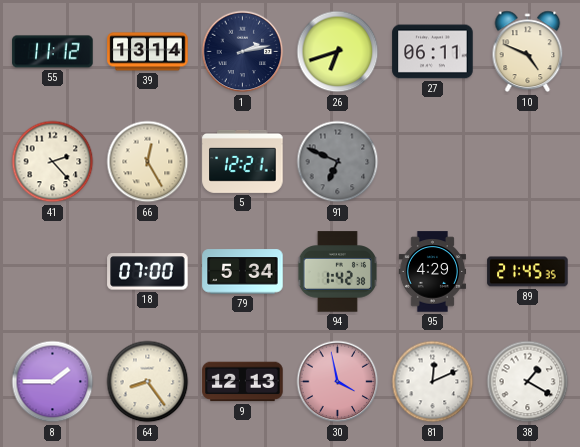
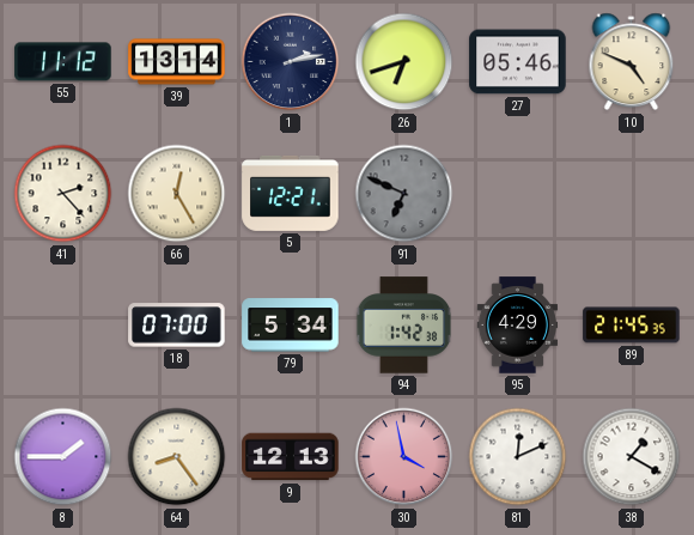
27: 06:11 -> 05:46 (518, 62)
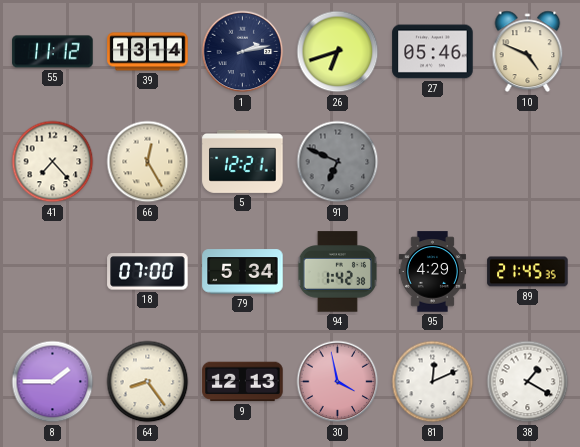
41: 2:23 -> 7:23 (53, 162)
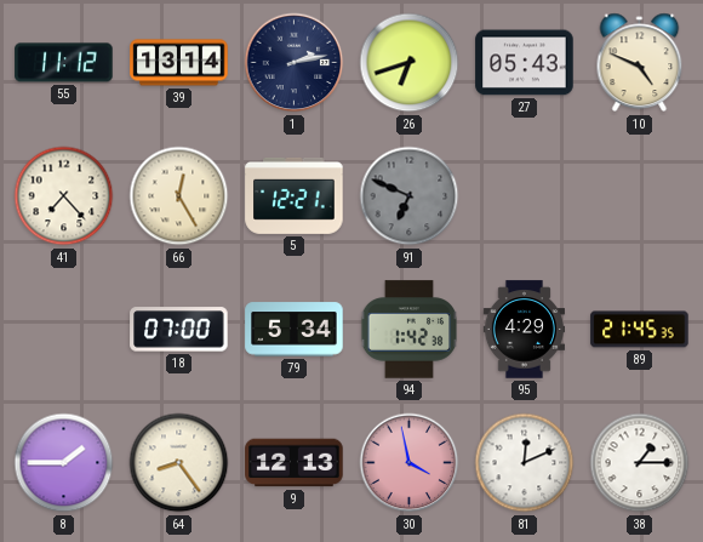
27: 05:46 -> 05:43 (525, 63)
38: 1:20 -> 1:15 (640, 463)
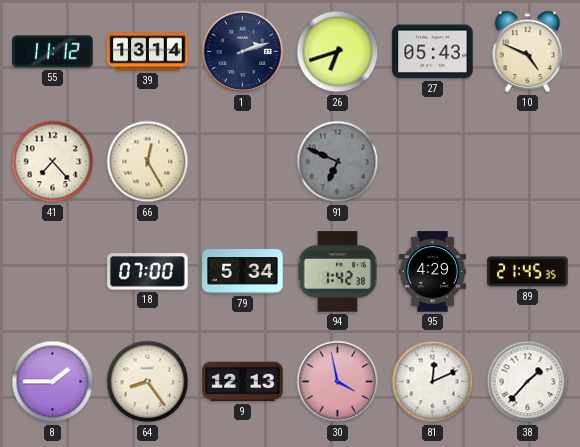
1: 2:13 -> 2:12 (243, 52)
5: 12:21 -> none (295, 195)
38: 1:15 -> 1:37 (528, 382)
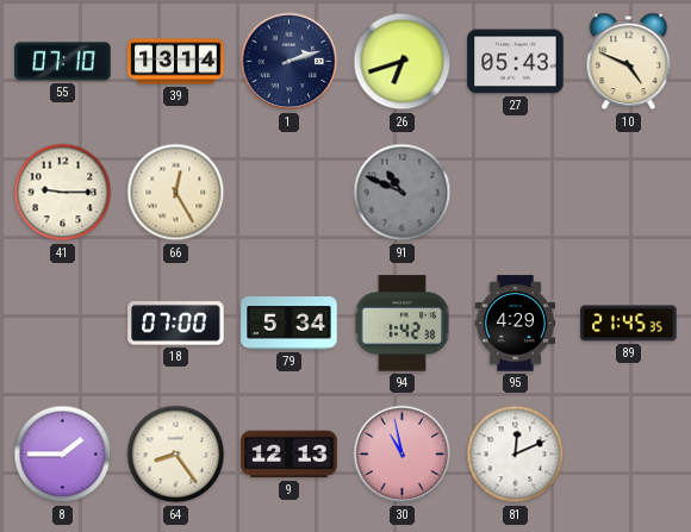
55: 11:12 -> 07:10 (63, 62)
41: 7:23 -> 9:15 (63, 193)
91: 6:49 -> 10:49 (403, 193)
30: 3:58 -> 10:58 (403, 455)
38: 1:37 -> none (528, 382)
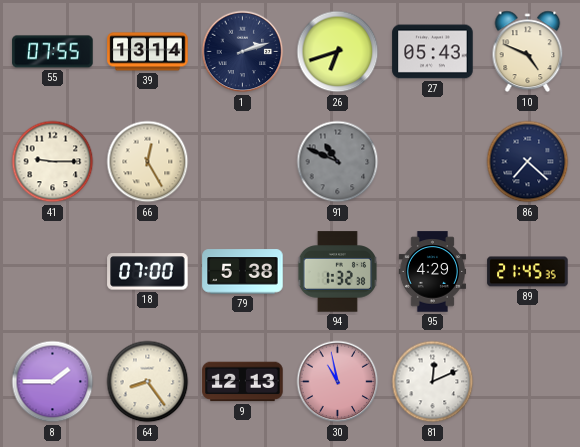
55: 07:10 -> 07:55 (53, 52)
86: none -> 7:22 (528, 162)
79: 5:34 -> 5:38 (243, 272)
94: 1:42 -> 1:32 (337, 272)
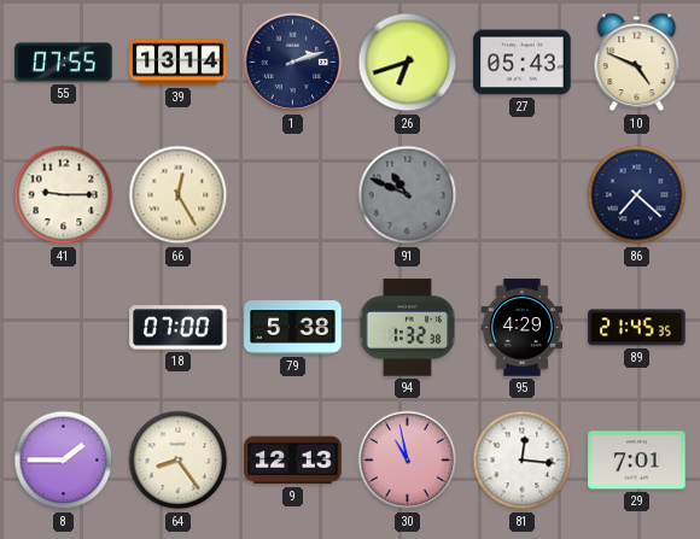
81: 12:11 -> 12:16 (523, 461)
29: none -> 7:01 (637, 461)
